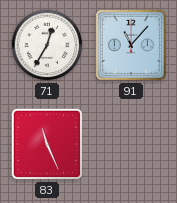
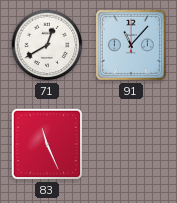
71: 12:35 -> 12:40 (47, 45)
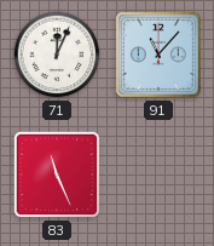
71: 12:40 -> 12:04 (57, 55)
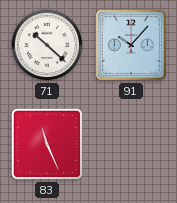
71: 12:04 -> 10:22 (47, 45)
91: 11:07 -> 10:07 (131, 45)
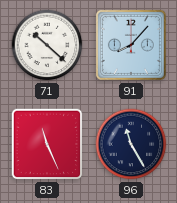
91: 10:07 -> 8:07 (131, 45)
96: none -> 11:25 (131, 144)
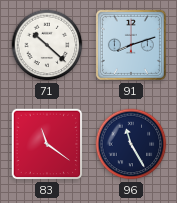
91: 8:07 -> 8:12 (131, 45)
83: 11:26 -> 11:21 (47, 144)
